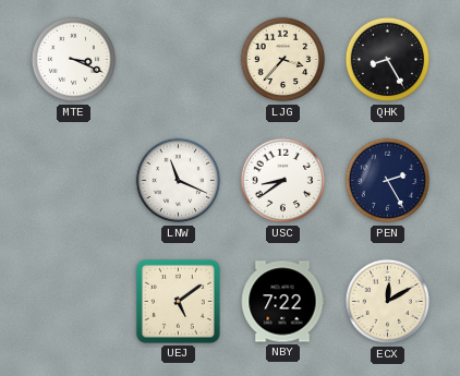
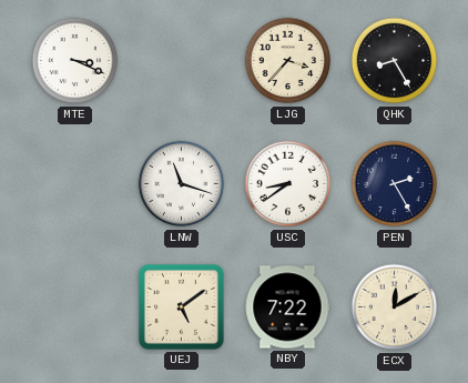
LNW: 11:19 -> 11:18 (182, 184)
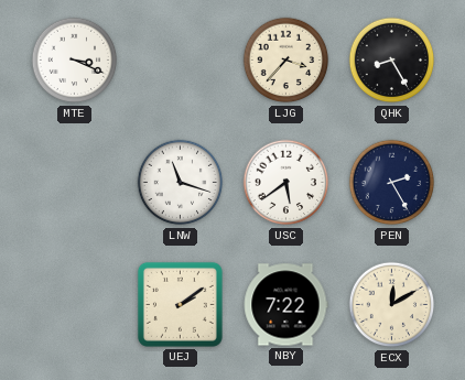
USC: 8:39 -> 5:39 (286, 183)
UEJ: 5:09 -> 2:09 (180, 304)
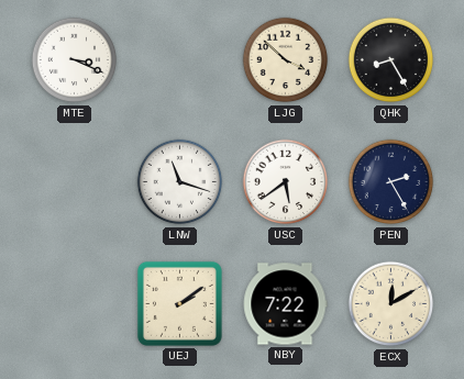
LJG: 3:37 -> 3:52 (286, 60)
